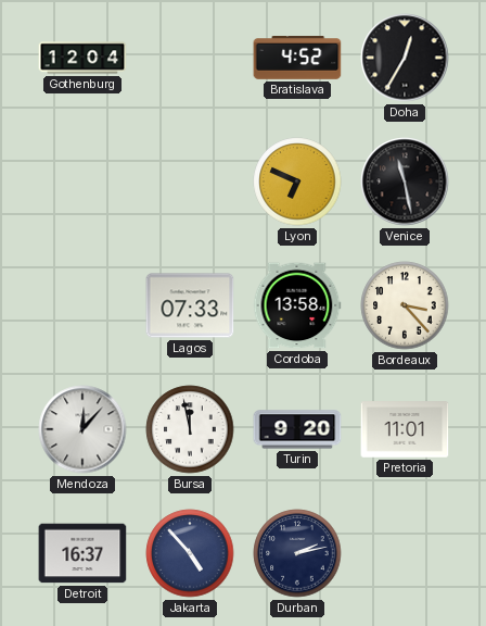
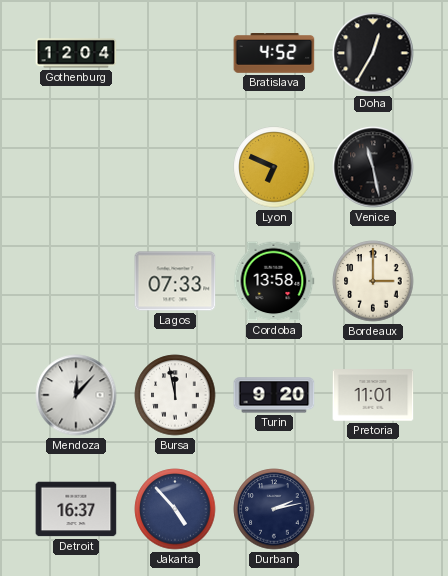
Bordeaux: 3:23 -> 3:00 (373, 281)
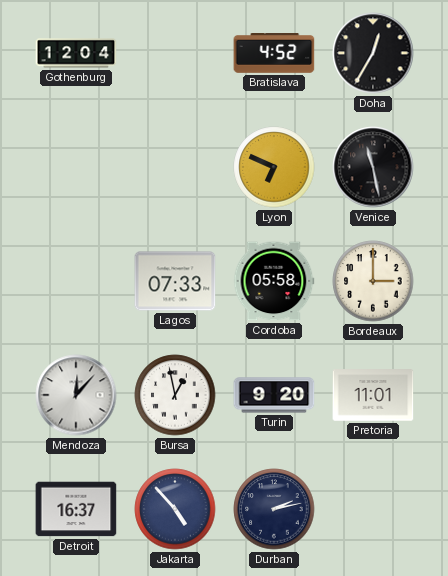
Cordoba: 13:58 -> 05:58 (274, 281)
Bursa: 11:58 -> 12:58 (175, 395)
